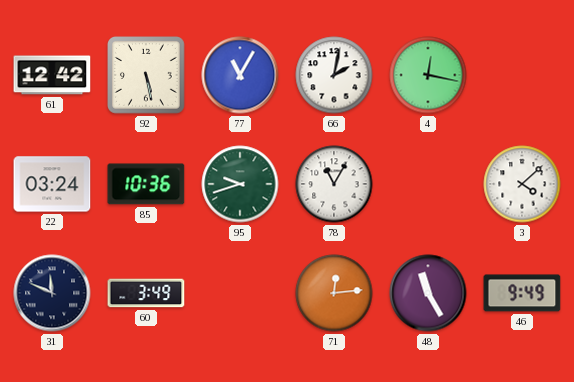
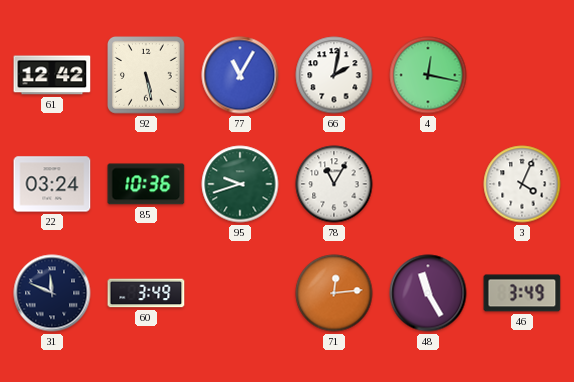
3: 4:08 -> 4:04 (522, 184)
46: 9:49 -> 3:49 (522, 293)
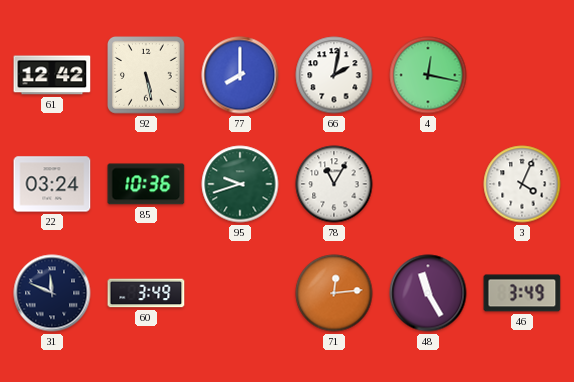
77: 11:05 -> 8:00 (240, 75)
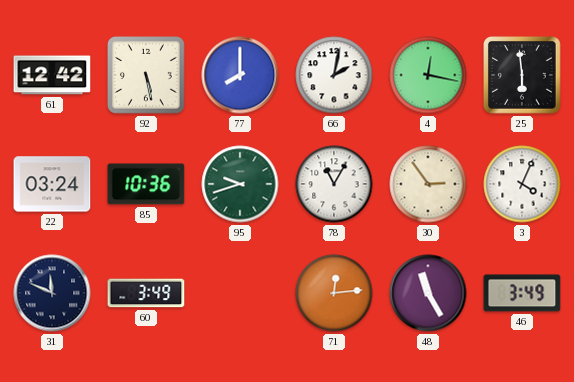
25: none -> 5:59 (523, 76)
30: none -> 2:54 (428, 184)
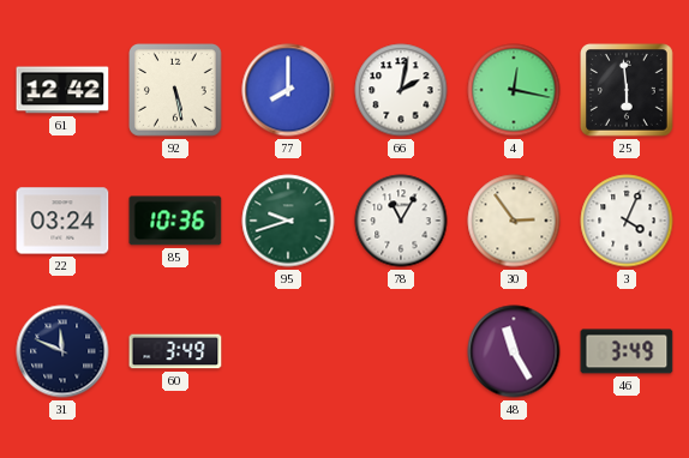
71: 12:14 -> none (334, 293)
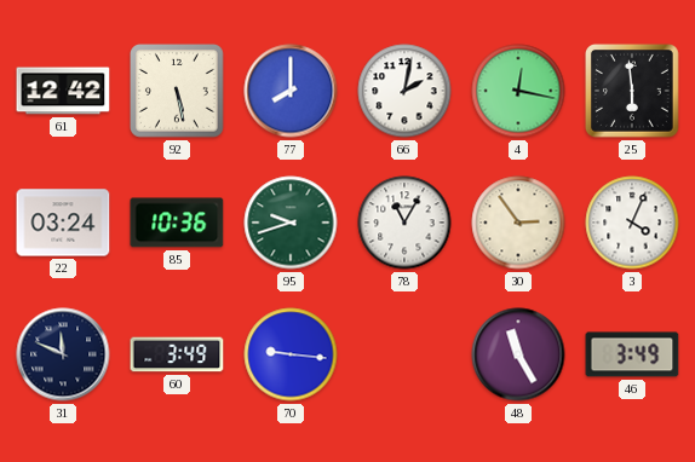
70: none -> 9:16 (291, 354)
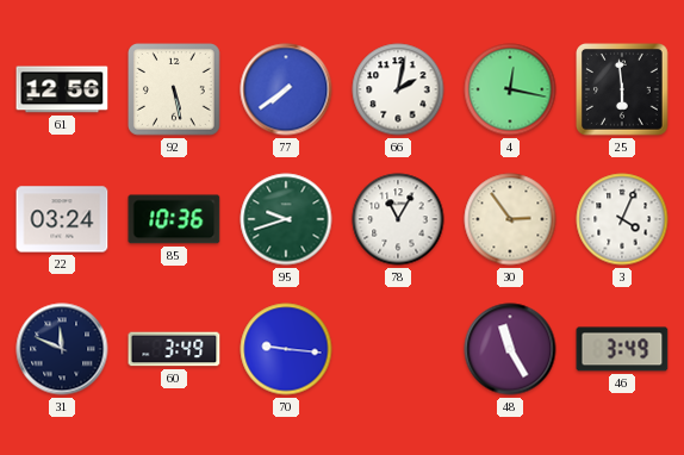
61: 12:42 -> 12:56 (62, 89)
77: 8:00 -> 7:39 (286, 89)
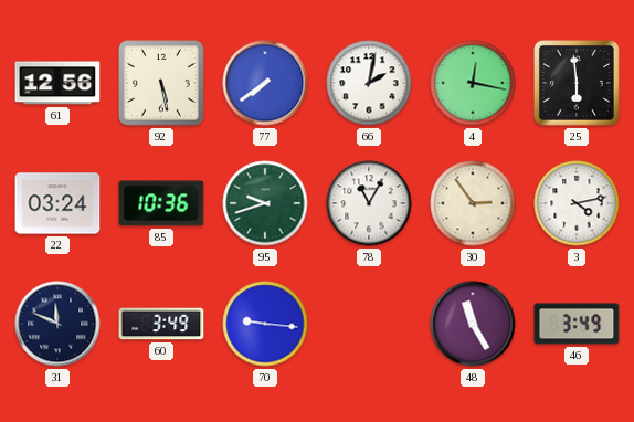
3: 4:04 -> 4:13 (577, 203)
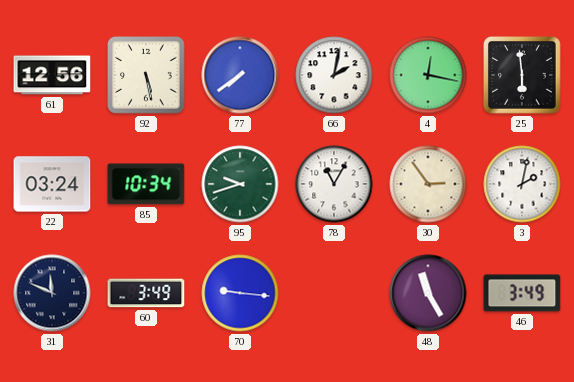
85: 10:36 -> 10:34 (146, 184)
3: 4:13 -> 2:02 (522, 184)
